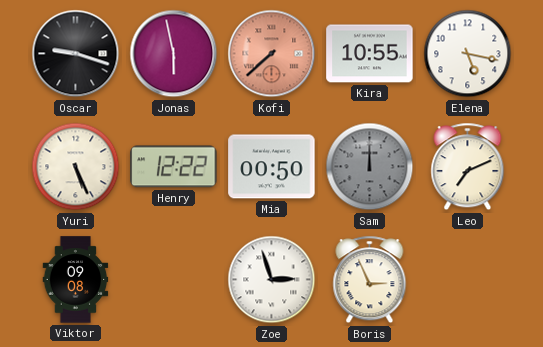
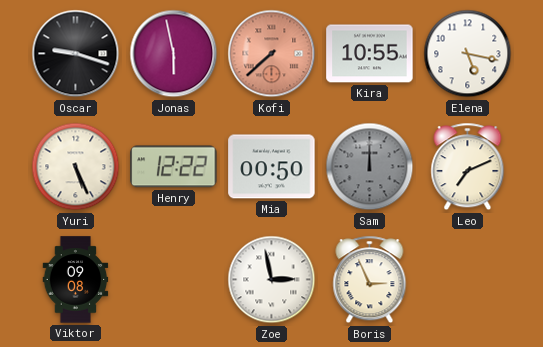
Zoe: 2:57 -> 2:58 (272, 280)
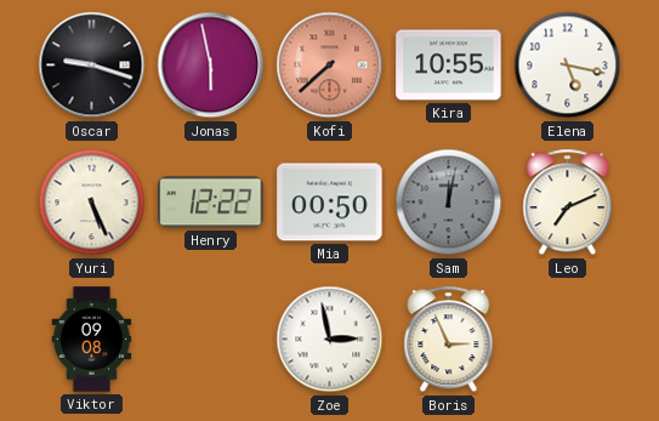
Sam: 12:00 -> 12:02 (449, 203)
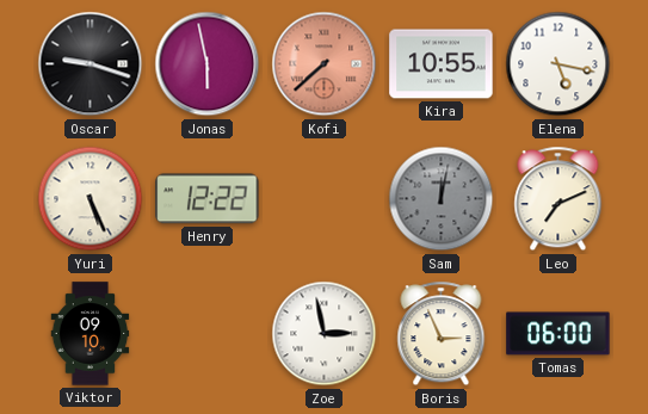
Mia: 00:50 -> none (330, 203)
Viktor: 09:08 -> 09:10 (91, 334)
Tomas: none -> 06:00 (558, 334)
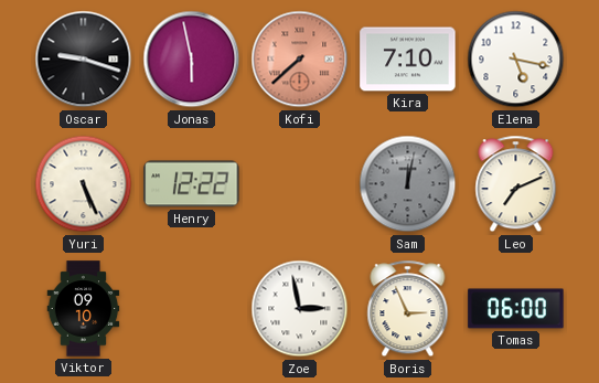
Kira: 10:55 -> 7:10 (408, 60)
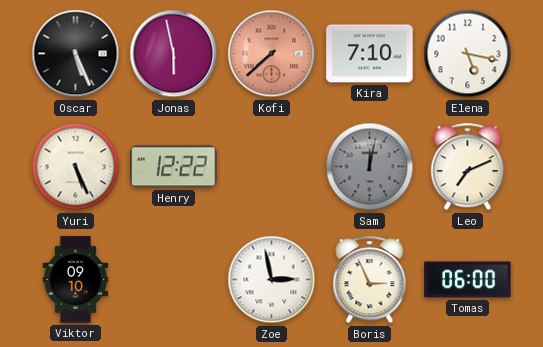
Oscar: 9:18 -> 5:26 (76, 54)
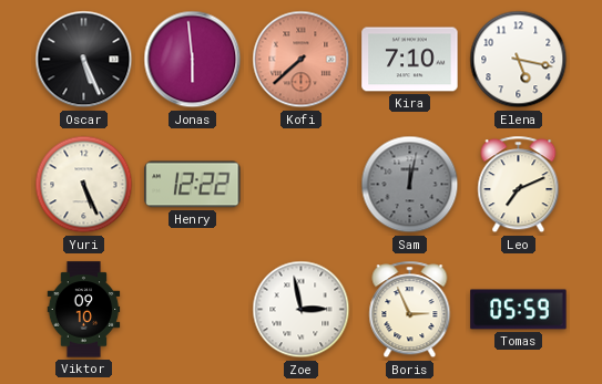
Jonas: 5:58 -> 5:59 (193, 60)
Tomas: 06:00 -> 05:59 (519, 310)
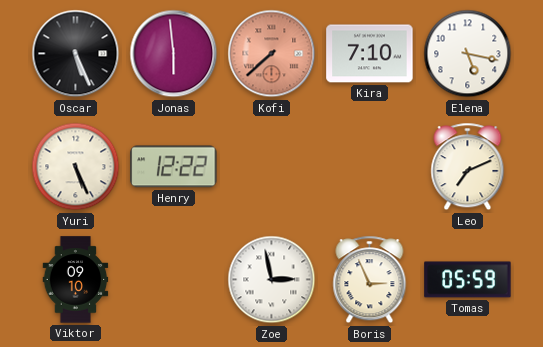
Sam: 12:02 -> none (410, 185)
